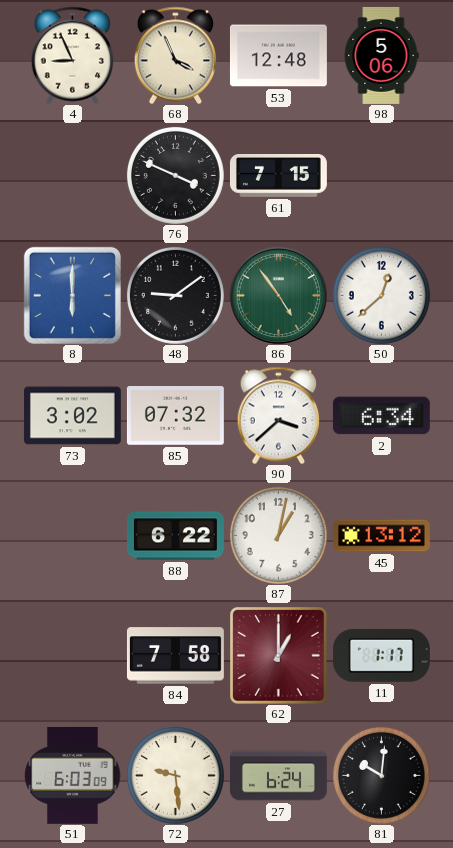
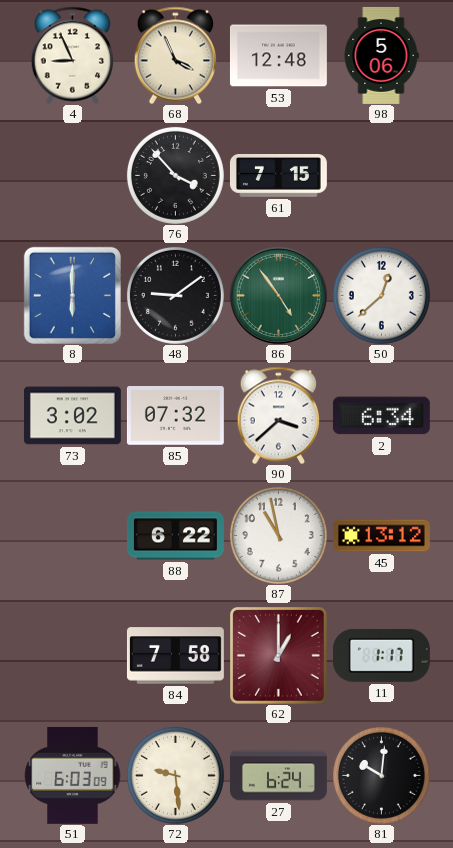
76: 3:49 -> 3:53 (175, 175)
87: 1:02 -> 10:58 (278, 535)
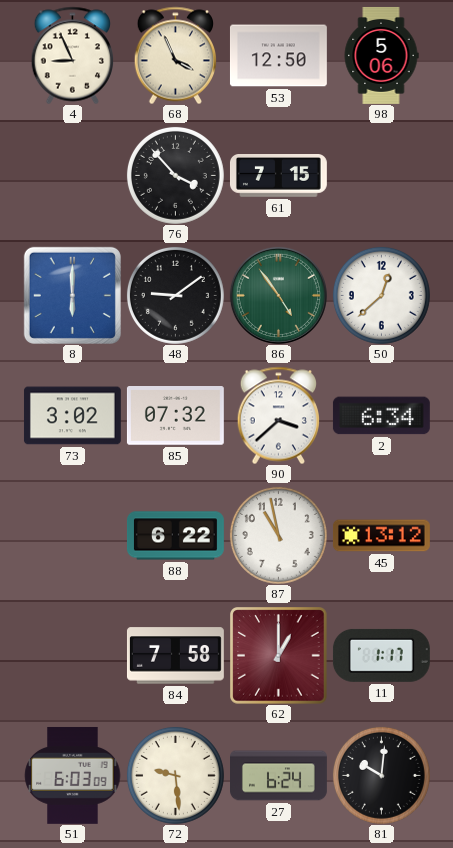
53: 12:48 -> 12:50 (278, 56)
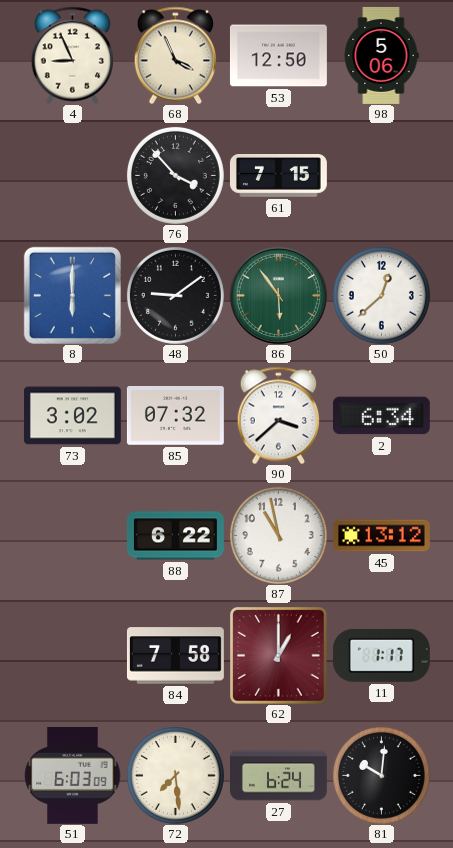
86: 4:54 -> 5:54 (278, 295)
72: 9:29 -> 7:29 (175, 775)
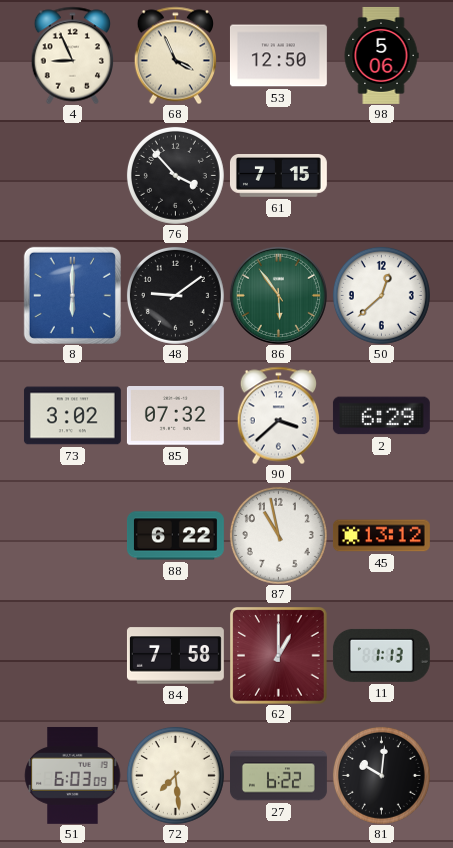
2: 6:34 -> 6:29 (381, 416)
11: 1:17 -> 1:13 (381, 655)
27: 6:24 -> 6:22 (279, 776)
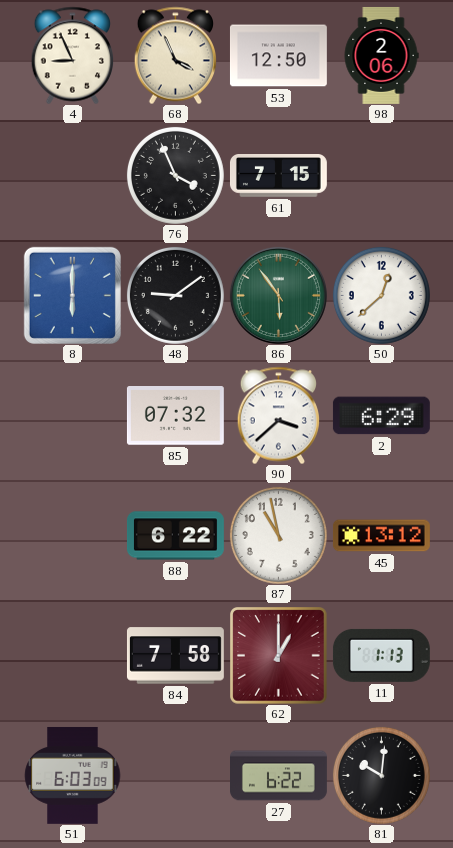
98: 5:06 -> 2:06 (381, 55)
76: 3:53 -> 3:56 (175, 175)
73: 3:02 -> none (72, 416)
72: 7:29 -> none (175, 775)
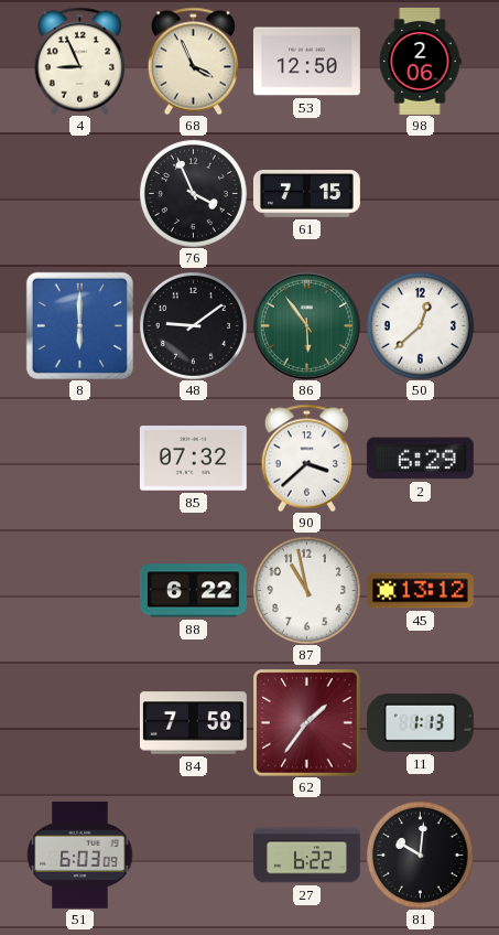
62: 1:00 -> 1:36 (306, 722)
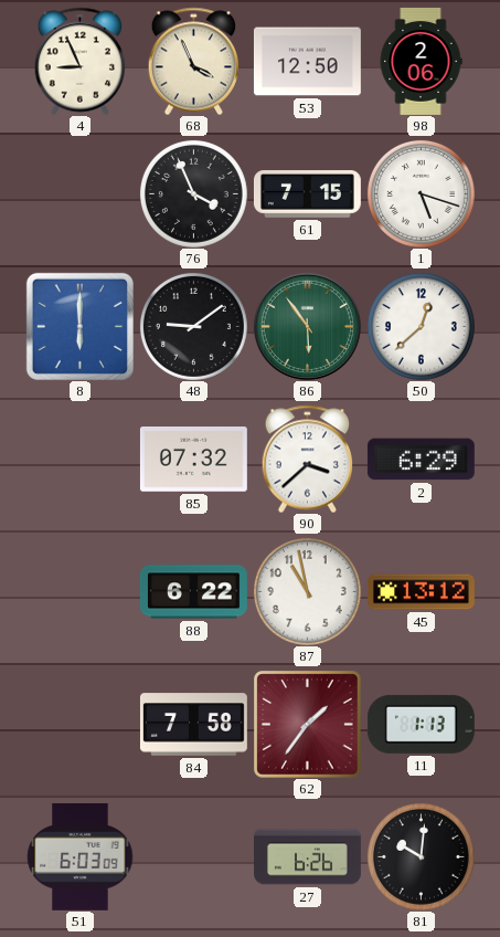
1: none -> 5:18 (421, 193)
27: 6:22 -> 6:26 (308, 857)
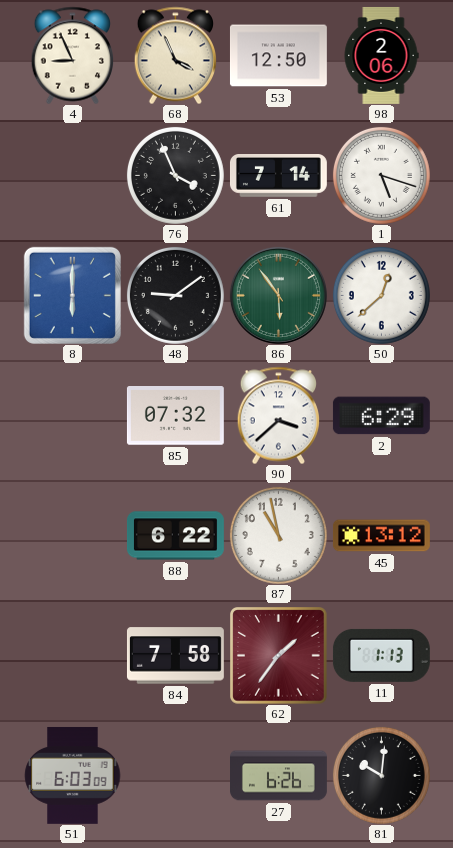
61: 7:15 -> 7:14 (278, 176)
